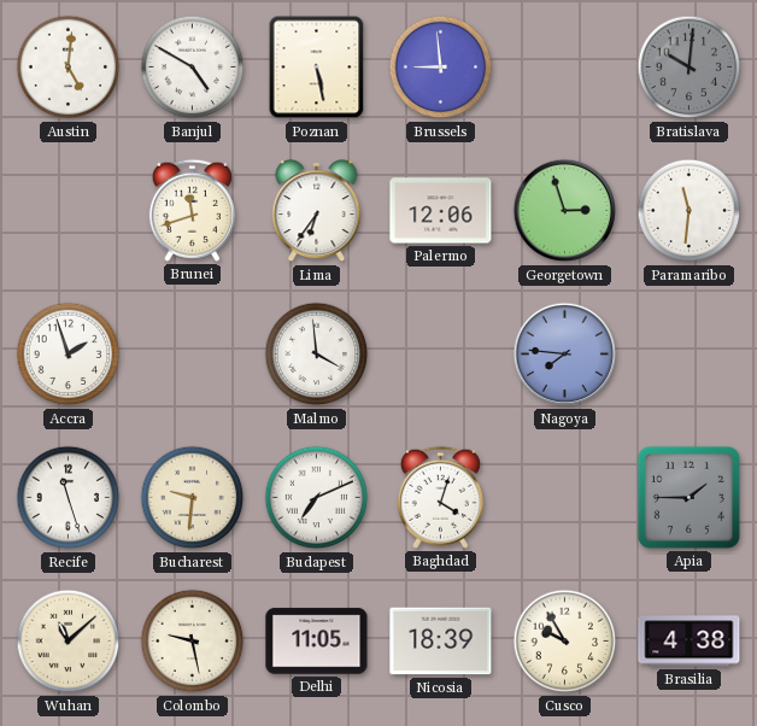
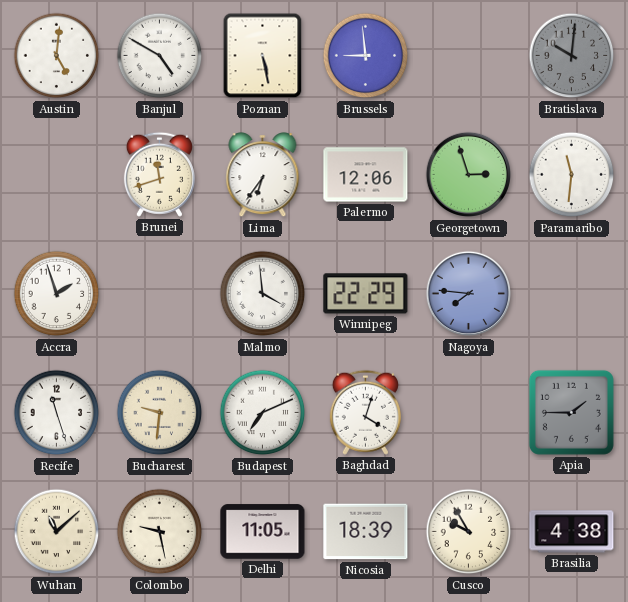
Winnipeg: none -> 22:29 (366, 294)
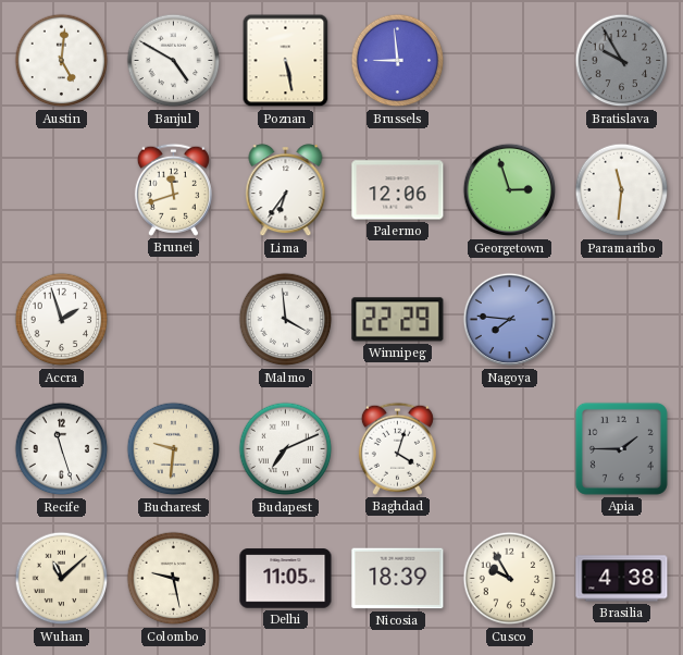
Bratislava: 10:01 -> 9:55 (622, 61)
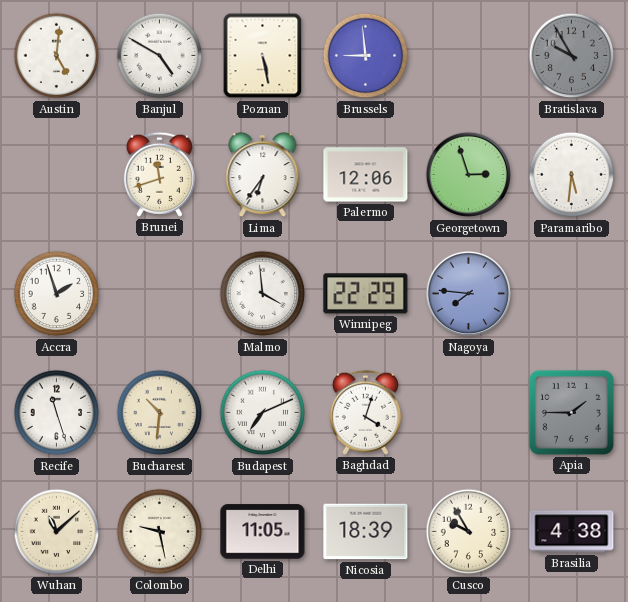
Paramaribo: 11:31 -> 5:31 (572, 175)
Bucharest: 9:31 -> 10:31 (160, 413)
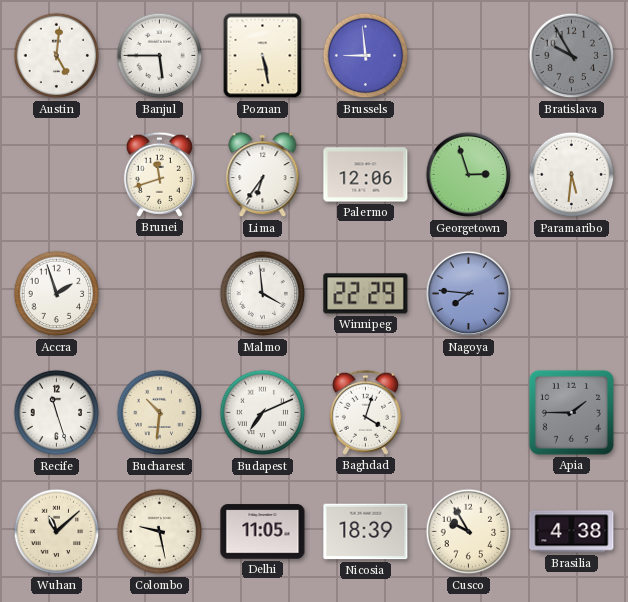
Banjul: 4:50 -> 5:45 (160, 56)
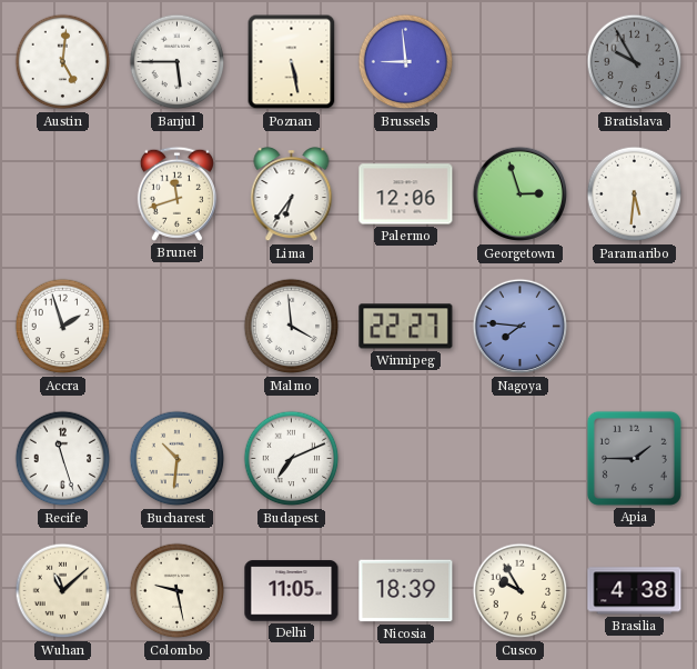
Winnipeg: 22:29 -> 22:27 (406, 327)
Baghdad: 4:03 -> none (365, 412)
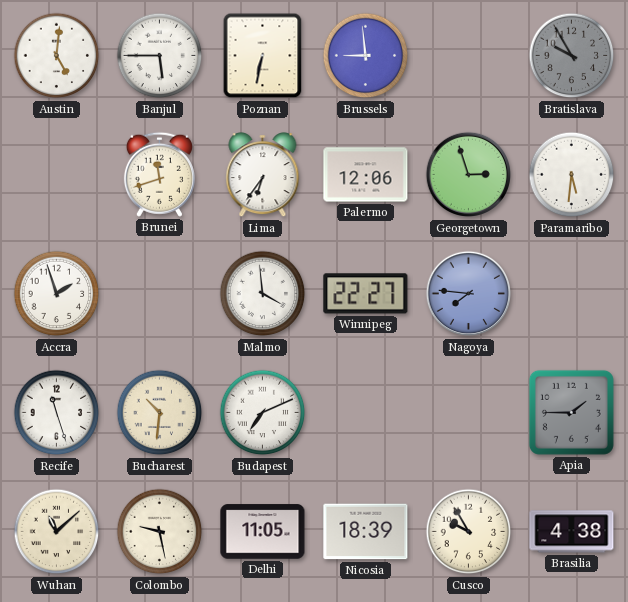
Poznan: 5:28 -> 6:32 (263, 56)
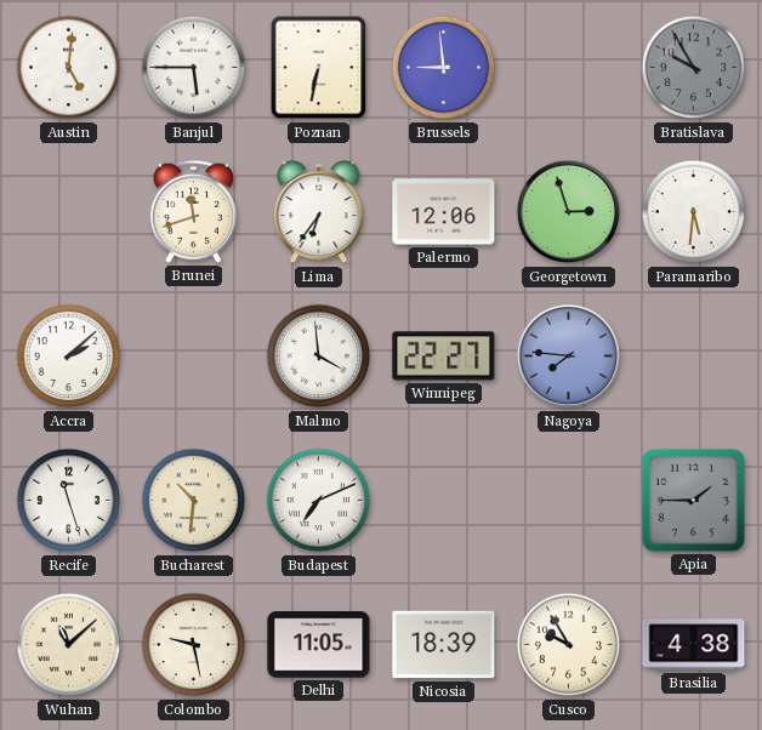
Accra: 1:57 -> 2:08 (69, 357)
